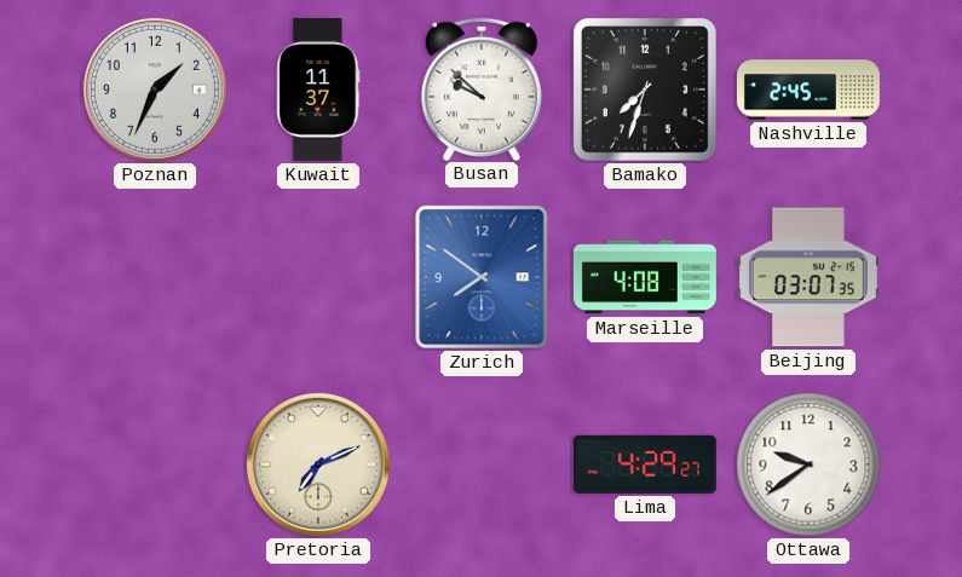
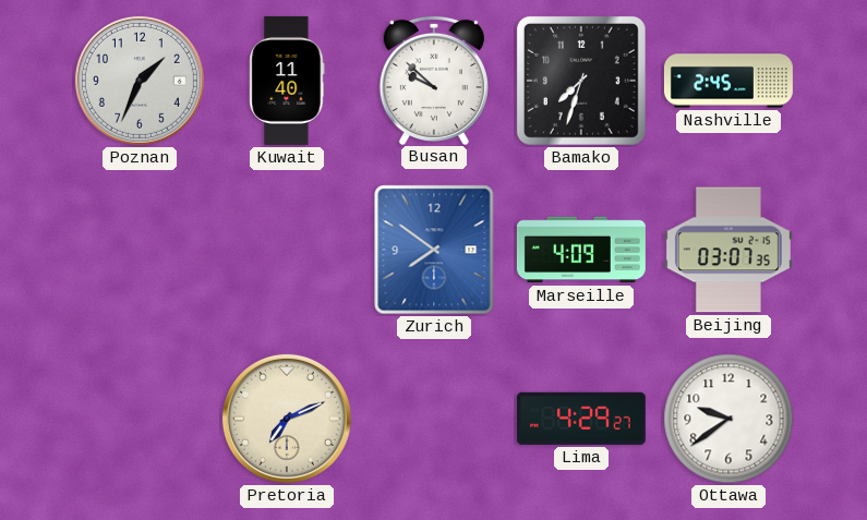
Kuwait: 11:37 -> 11:40 (287, 81)
Marseille: 4:08 -> 4:09 (581, 250)
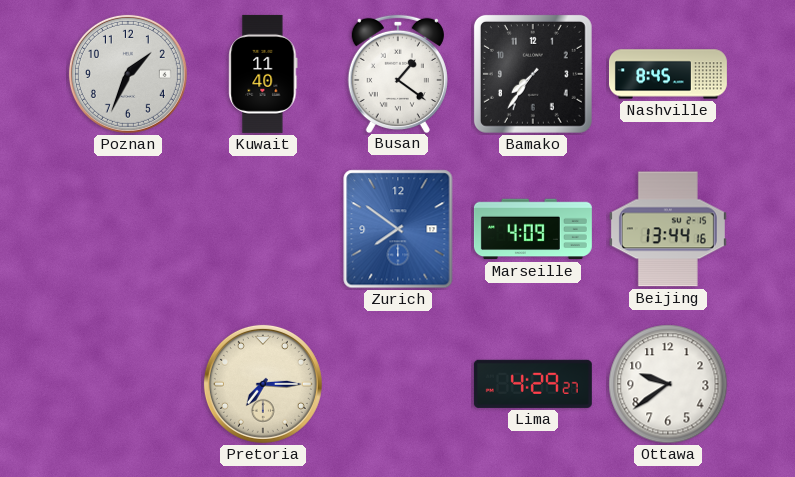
Busan: 9:52 -> 1:21 (398, 73)
Bamako: 7:33 -> 7:36 (533, 74)
Nashville: 2:45 -> 8:45 (668, 74)
Beijing: 03:07 -> 13:44 (668, 229)
Pretoria: 7:11 -> 7:15 (263, 384)
